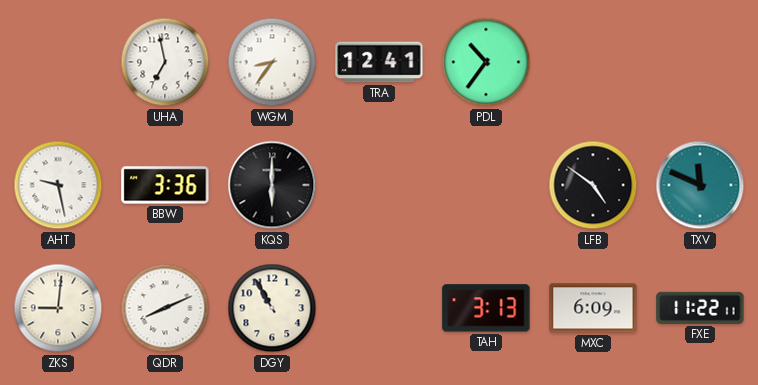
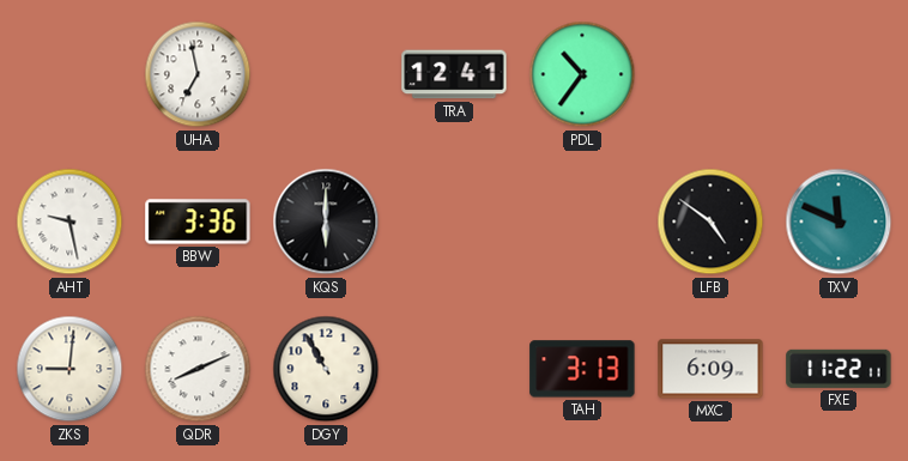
WGM: 8:36 -> none (272, 62)
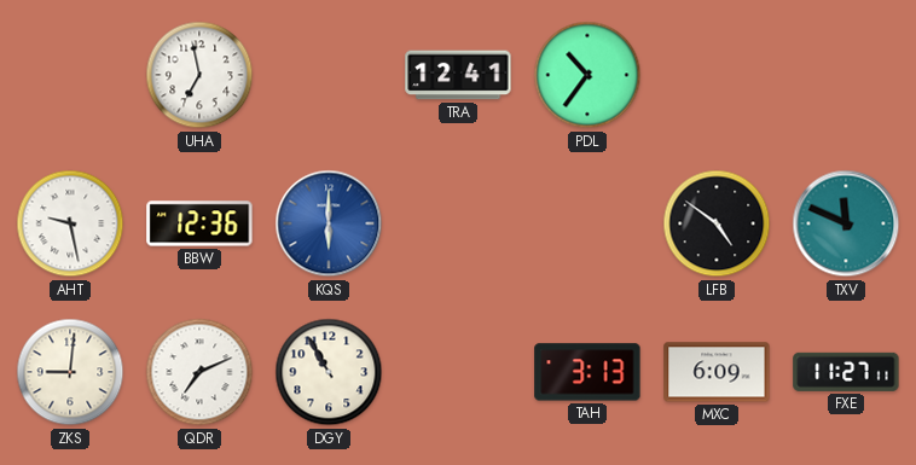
BBW: 3:36 -> 12:36 (199, 223)
KQS dial: black -> blue (329, 223)
QDR: 8:11 -> 7:11 (199, 372)
FXE: 11:22 -> 11:27 (846, 372)
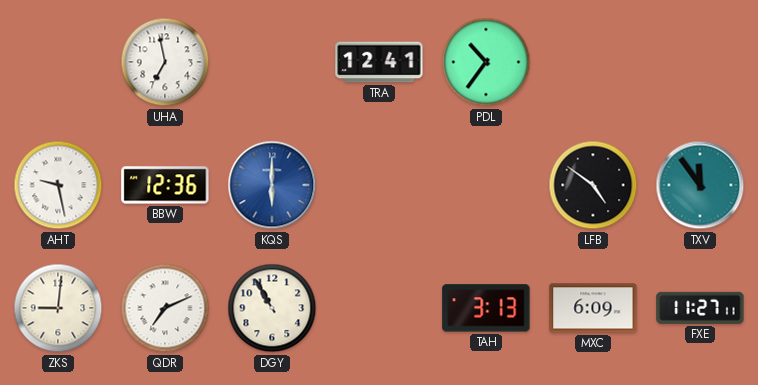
TXV: 11:49 -> 11:54 (700, 185)
